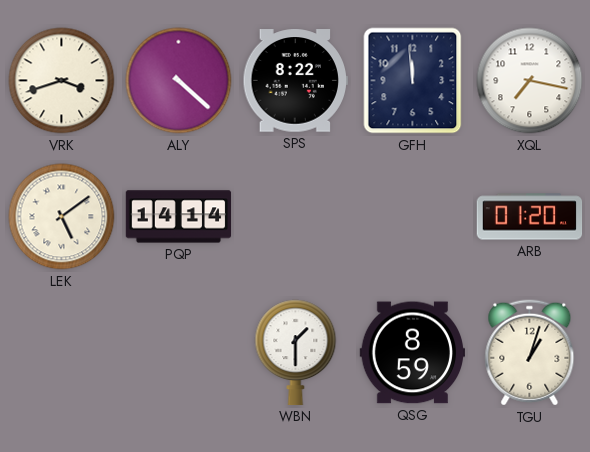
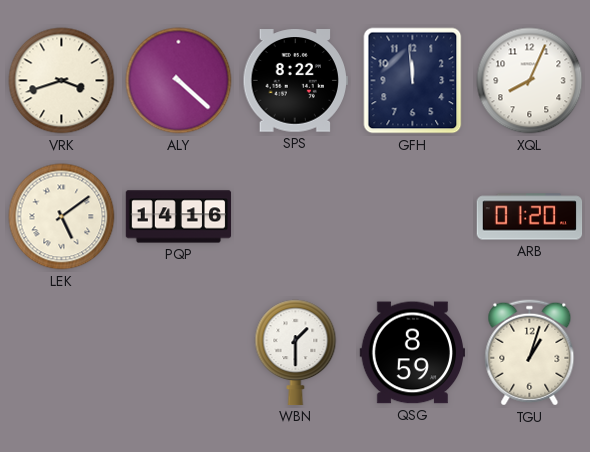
XQL: 7:17 -> 8:04 (530, 81)
PQP: 14:14 -> 14:16 (179, 217)
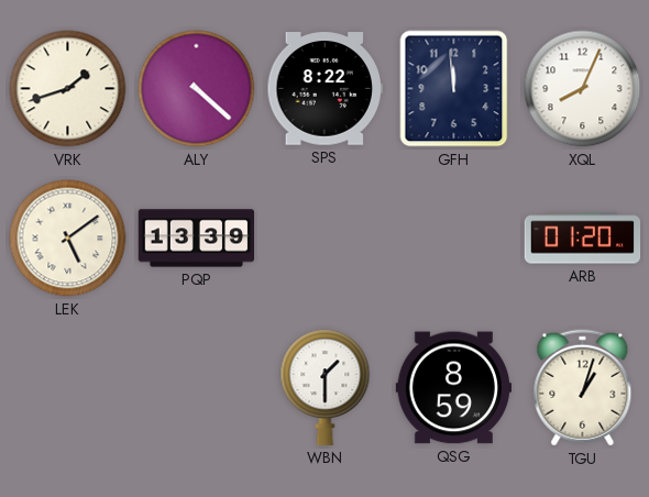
VRK: 3:42 -> 1:42 (68, 89)
PQP: 14:16 -> 13:39 (197, 239)
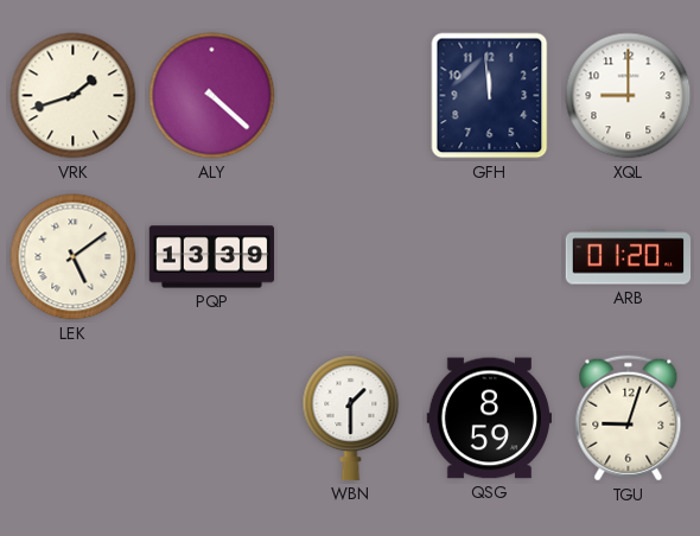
SPS: 8:22 -> none (326, 89)
XQL: 8:04 -> 9:00 (629, 96)
TGU: 1:03 -> 9:03 (629, 419)
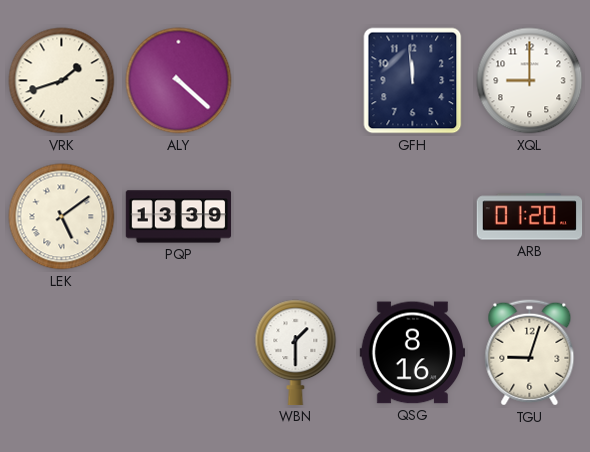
QSG: 8:59 -> 8:16 (413, 353)
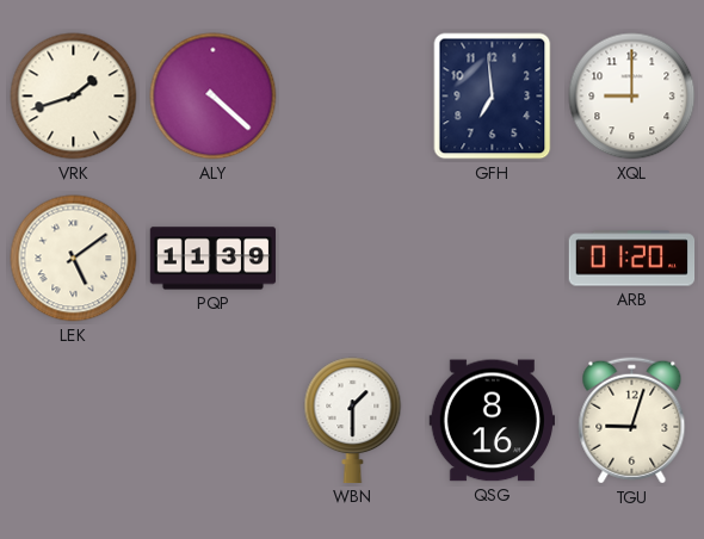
GFH: 11:59 -> 6:59 (493, 97)
PQP: 13:39 -> 11:39 (214, 259)
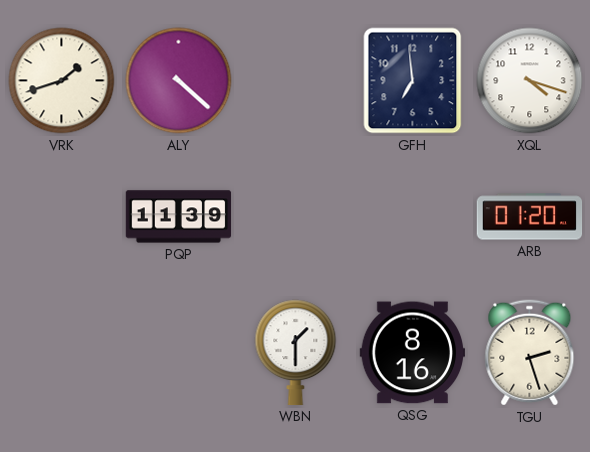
XQL: 9:00 -> 4:18 (530, 81)
LEK: 5:09 -> none (74, 259)
TGU: 9:03 -> 2:27 (530, 353)
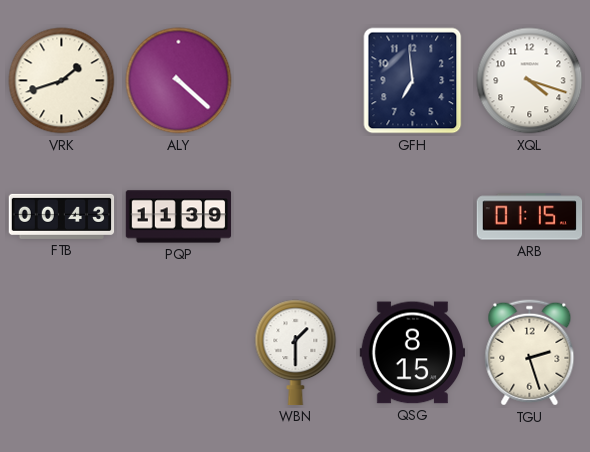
FTB: none -> 00:43 (62, 216)
ARB: 01:20 -> 01:15 (530, 217)
QSG: 8:16 -> 8:15 (413, 353)
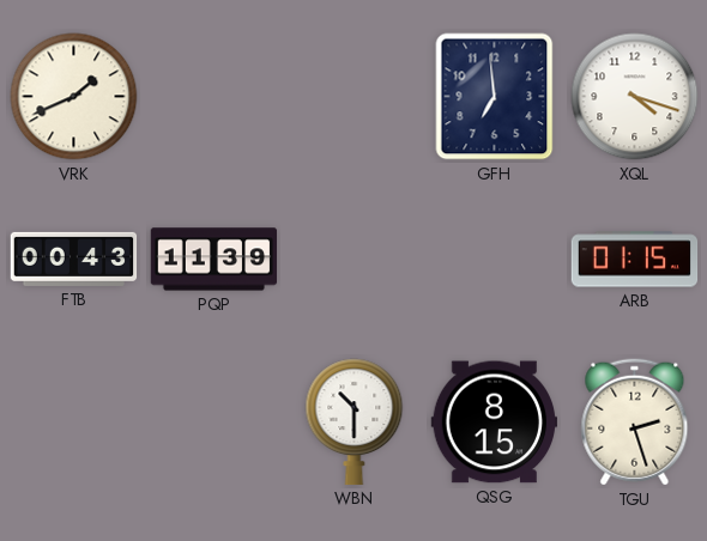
VRK: 1:42 -> 1:41 (74, 97)
ALY: 4:22 -> none (179, 81)
WBN: 1:30 -> 10:30 (355, 421)
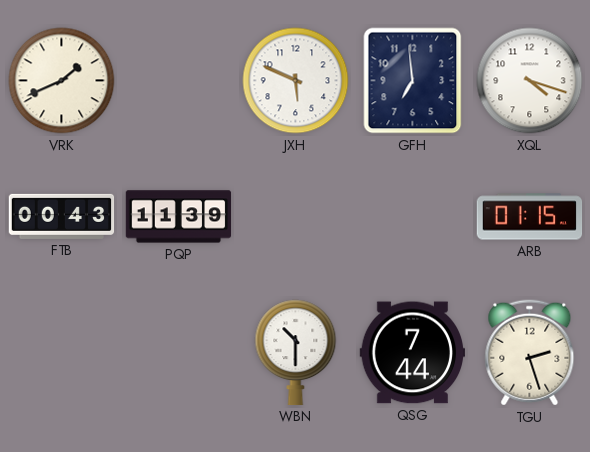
JXH: none -> 5:49 (296, 81)
QSG: 8:15 -> 7:44 (413, 353)
